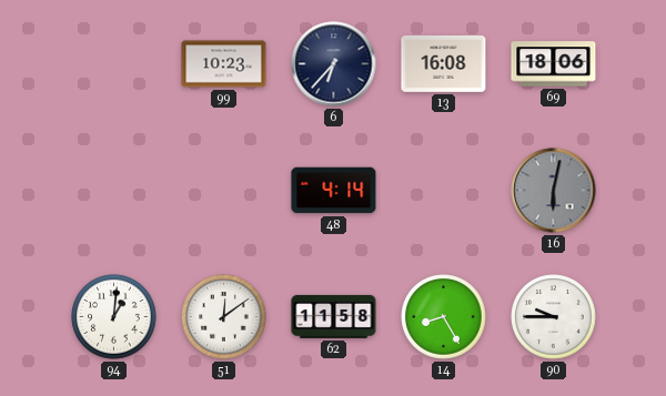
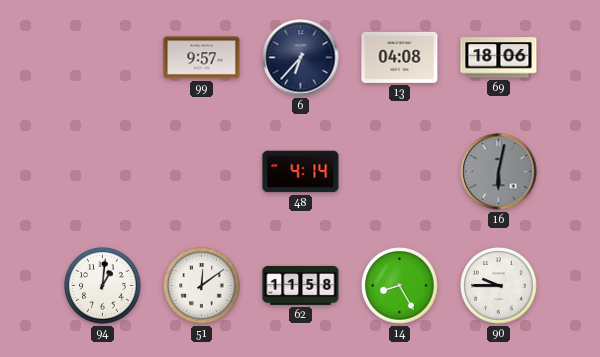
99: 10:23 -> 9:57 (202, 58)
13: 16:08 -> 04:08 (400, 57)
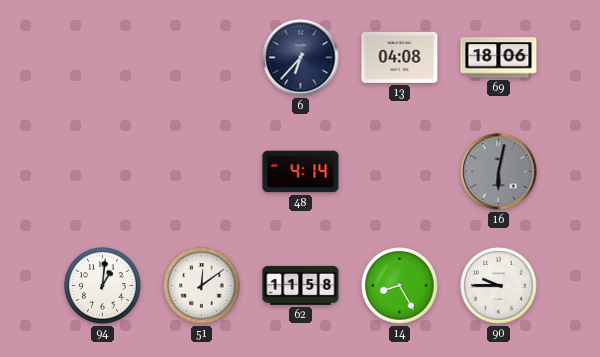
99: 9:57 -> none (202, 58)
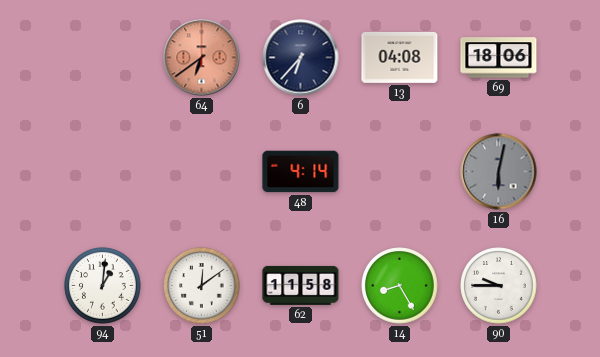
64: none -> 6:39 (202, 58)
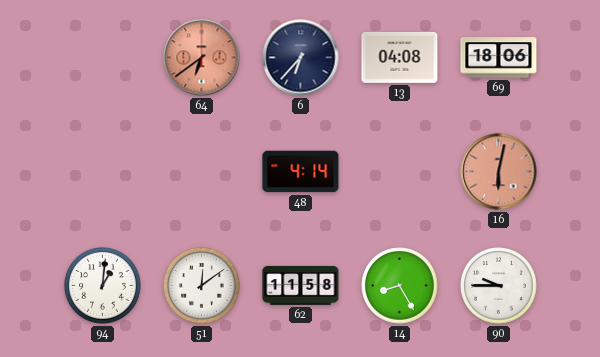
16 dial: grey -> salmon (499, 172)
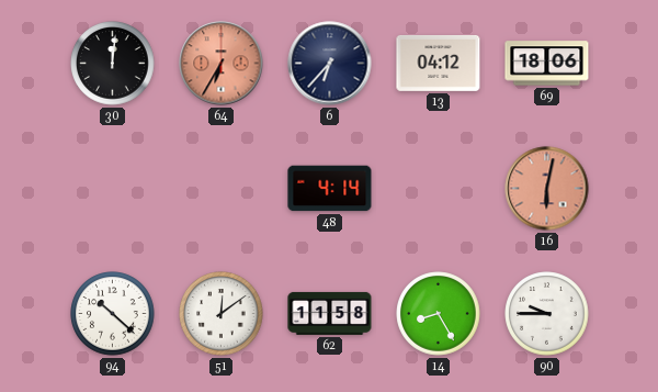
30: none -> 12:01 (113, 64)
64: 6:39 -> 6:35 (222, 64)
13: 04:08 -> 04:12 (439, 63)
94: 1:01 -> 10:22 (113, 314)
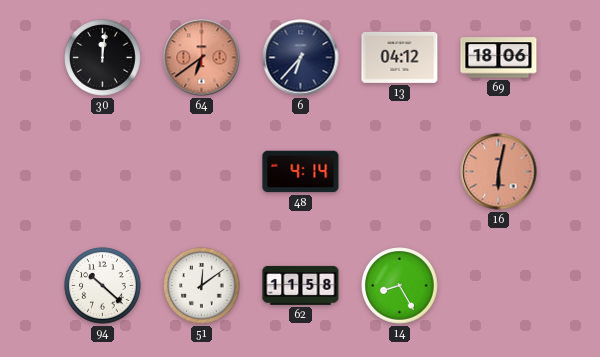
64: 6:35 -> 6:39 (202, 58)
90: 9:45 -> none (547, 314)
